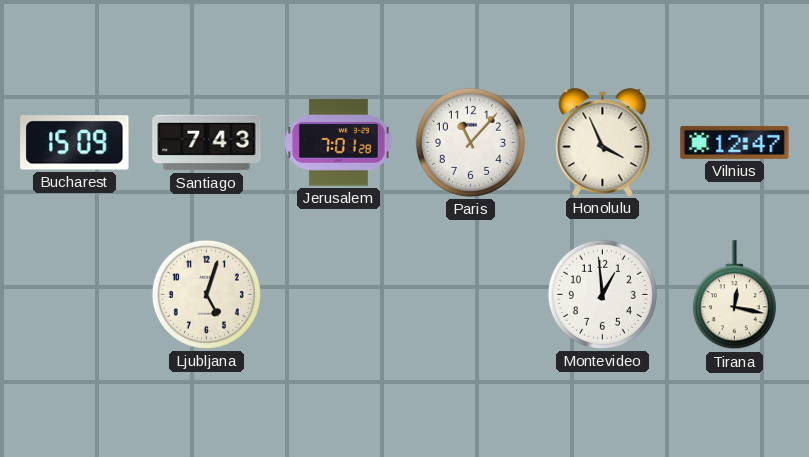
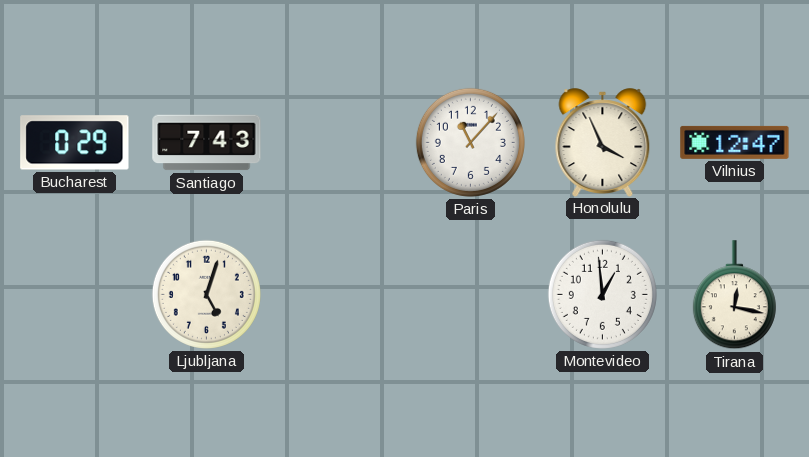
Bucharest: 15:09 -> 0:29 (75, 143)
Jerusalem: 7:01 -> none (339, 143)
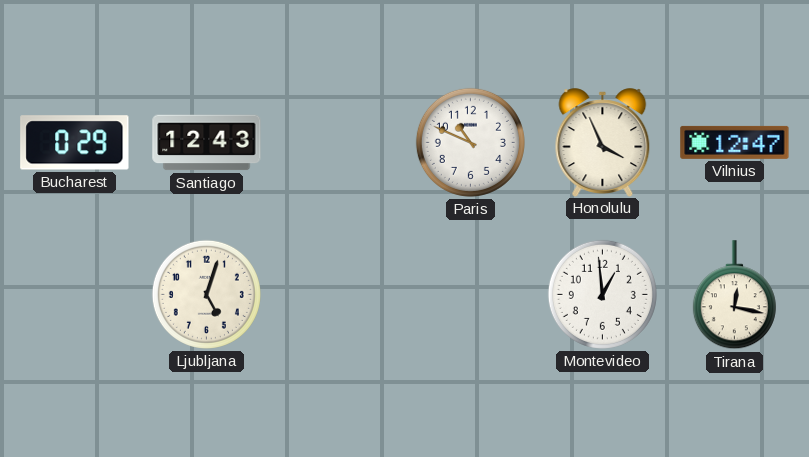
Santiago: 7:43 -> 12:43 (207, 143)
Paris: 11:07 -> 10:49 (470, 142)
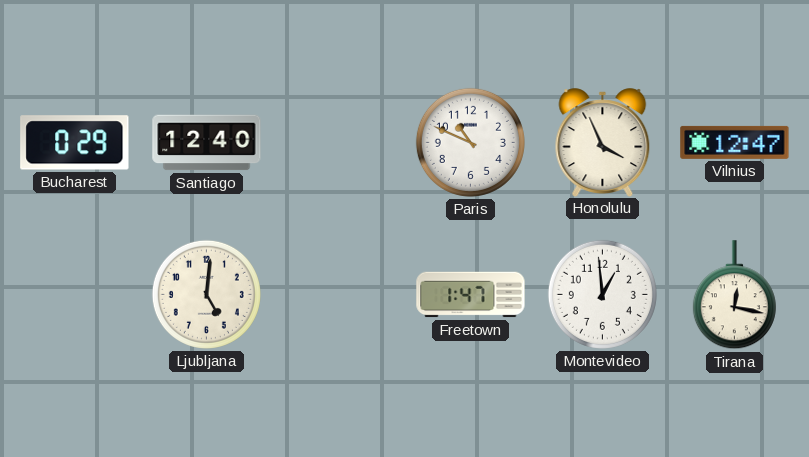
Santiago: 12:43 -> 12:40 (207, 143)
Ljubljana: 5:03 -> 5:01 (206, 294)
Freetown: none -> 1:47 (471, 295)
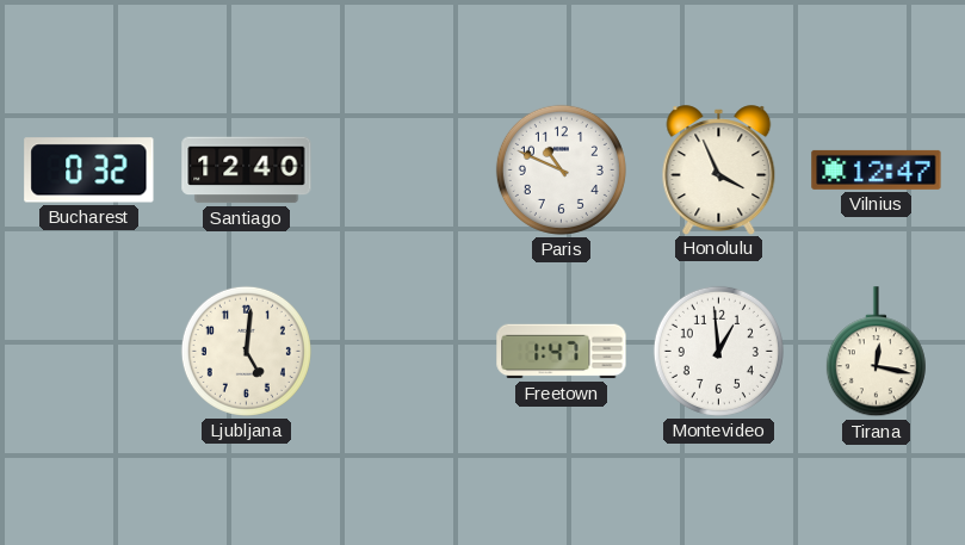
Bucharest: 0:29 -> 0:32 (89, 171)
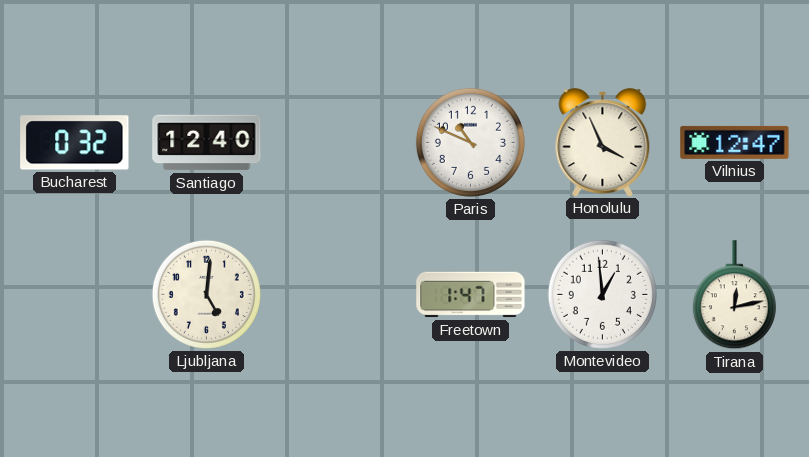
Tirana: 12:17 -> 12:13 (734, 295)
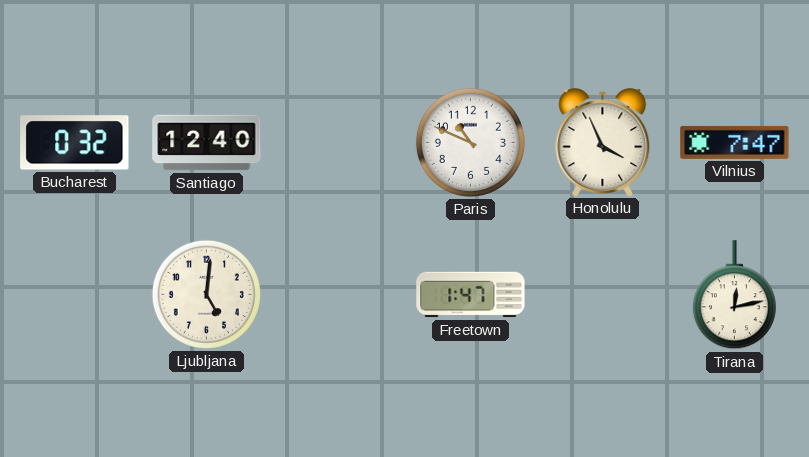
Vilnius: 12:47 -> 7:47 (735, 142)
Montevideo: 12:59 -> none (602, 294)
